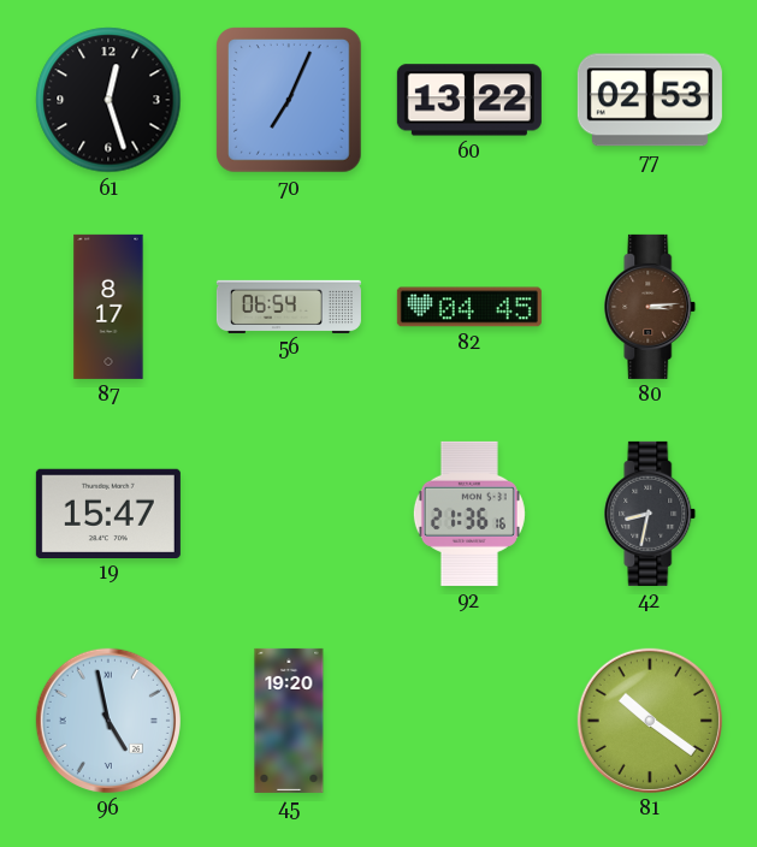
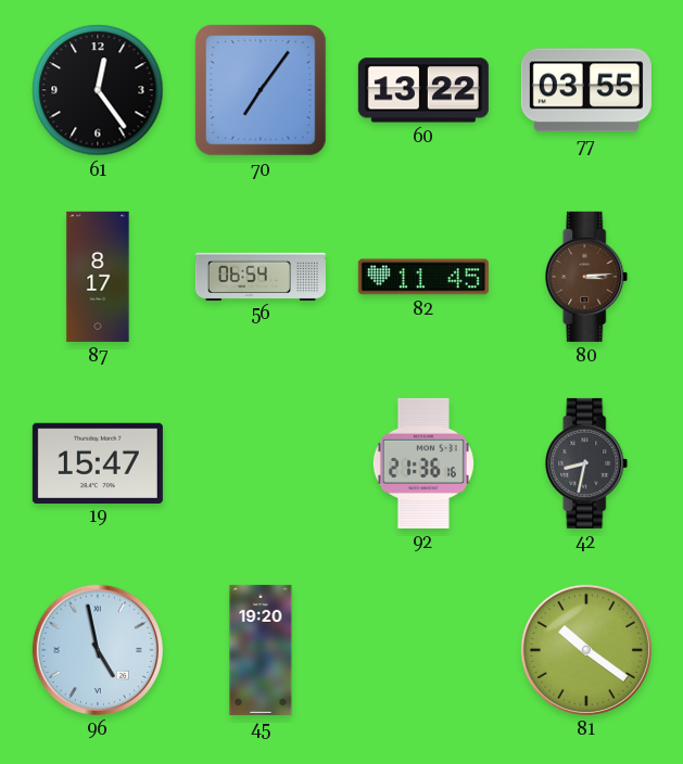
61: 12:27 -> 12:24 (98, 90)
70: 7:04 -> 7:06 (262, 91)
77: 02:53 -> 03:55 (586, 90)
82: 04:45 -> 11:45 (423, 277)
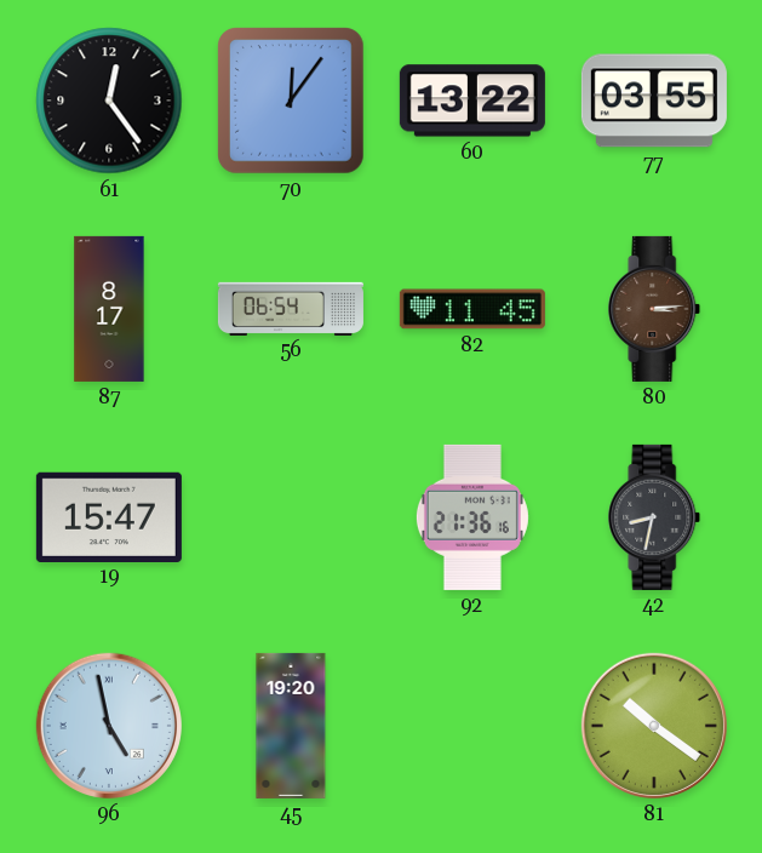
70: 7:06 -> 12:06 (292, 102)
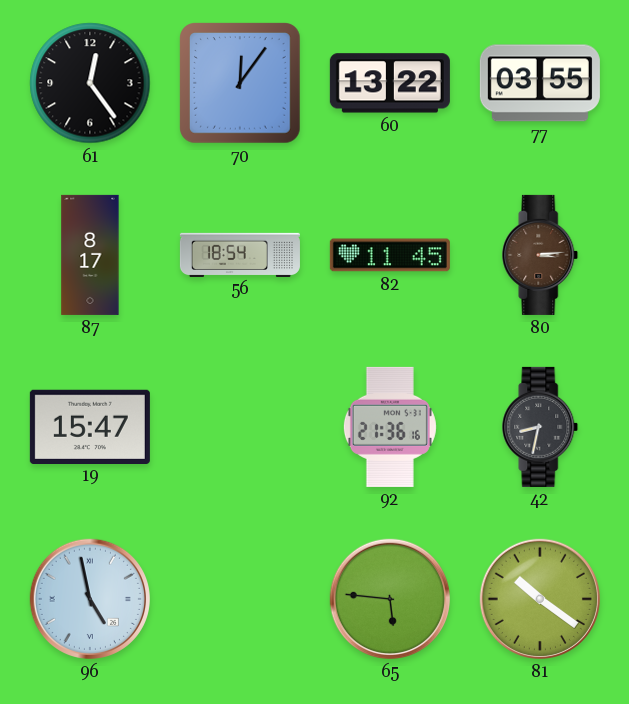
56: 06:54 -> 18:54 (240, 254)
45: 19:20 -> none (291, 726)
65: none -> 5:46 (390, 599)
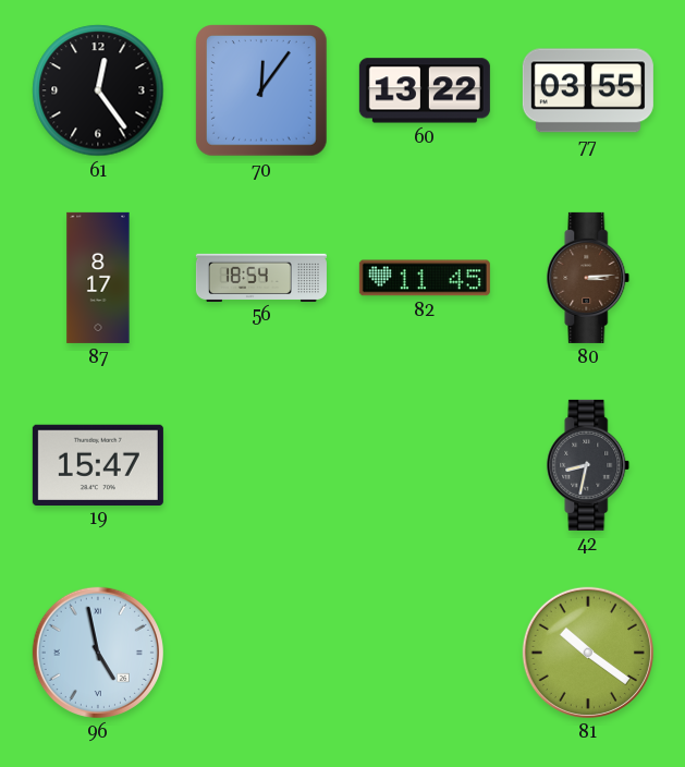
92: 21:36 -> none (390, 427)
65: 5:46 -> none (390, 599)
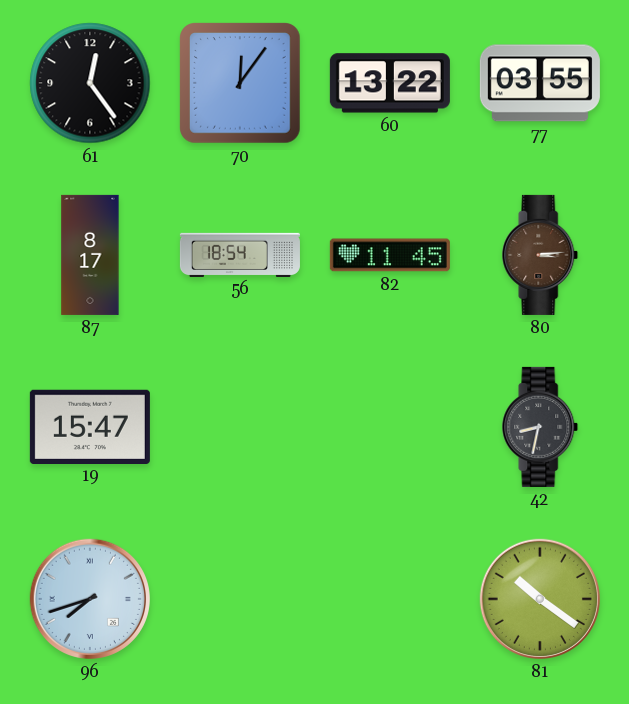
96: 4:58 -> 7:42 (90, 599)
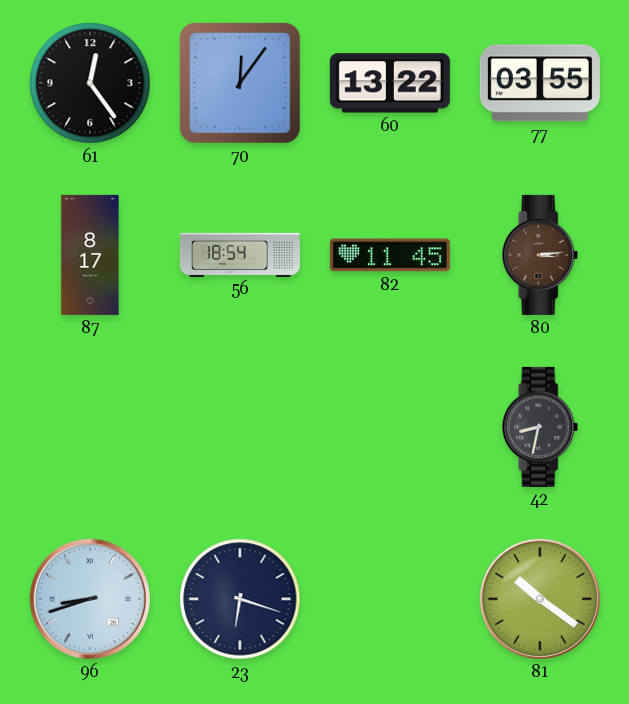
19: 15:47 -> none (90, 426)
96: 7:42 -> 8:42 (90, 599)
23: none -> 6:18 (240, 599)
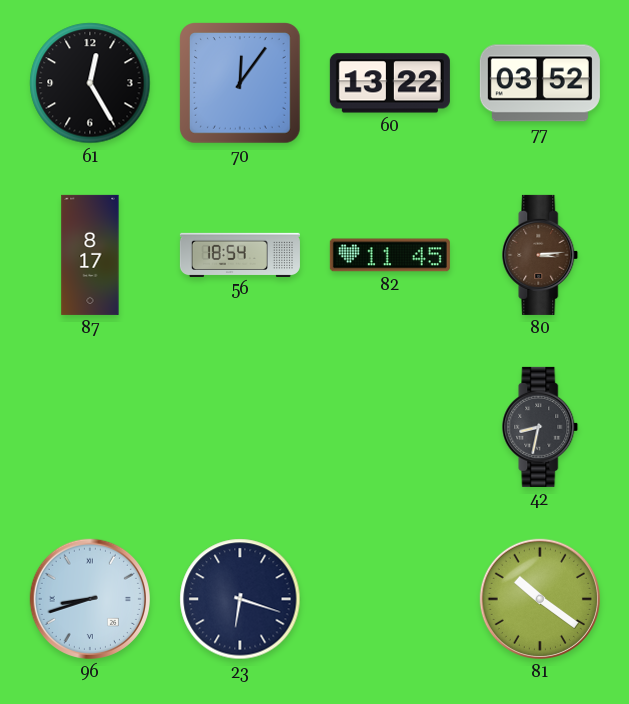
61: 12:24 -> 12:25 (90, 83)
77: 03:55 -> 03:52 (540, 83)
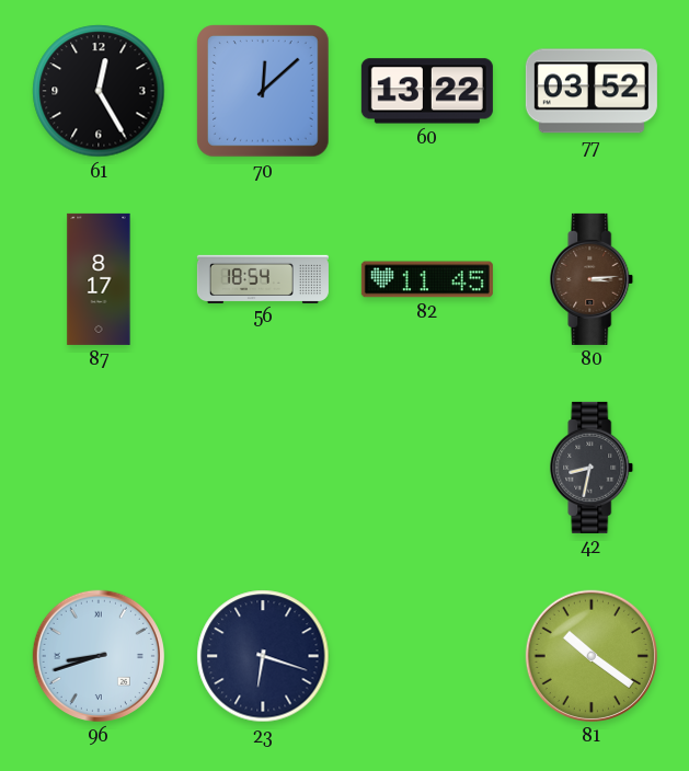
70: 12:06 -> 12:08 (264, 92)
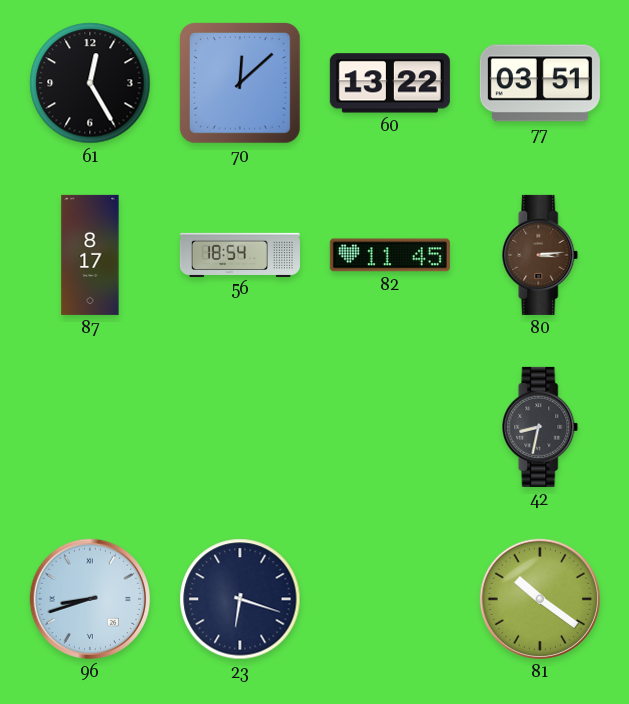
77: 03:52 -> 03:51 (540, 83)
